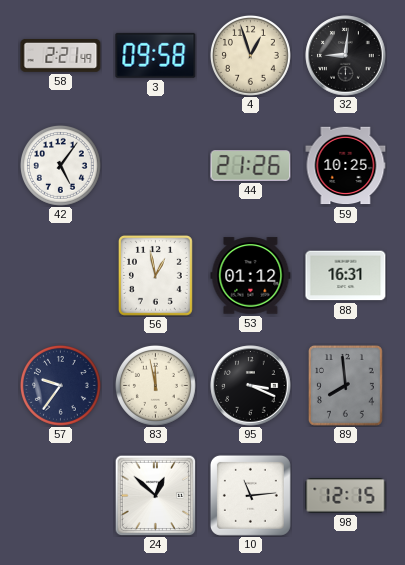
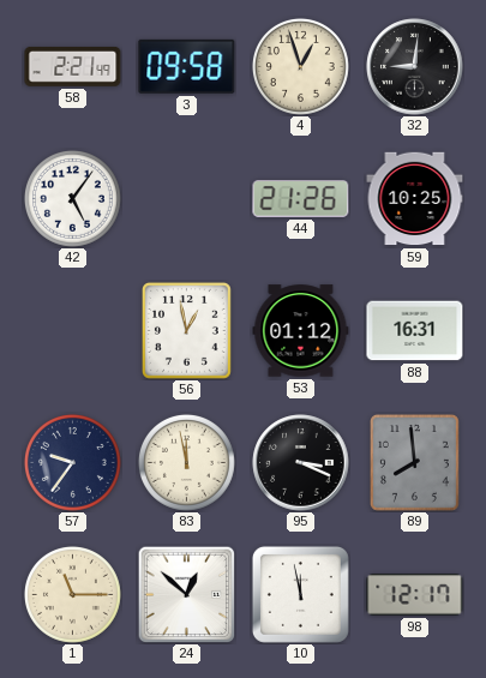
1: none -> 11:15 (72, 594)
10: 11:14 -> 11:58 (300, 594)
98: 12:15 -> 12:17 (415, 595)
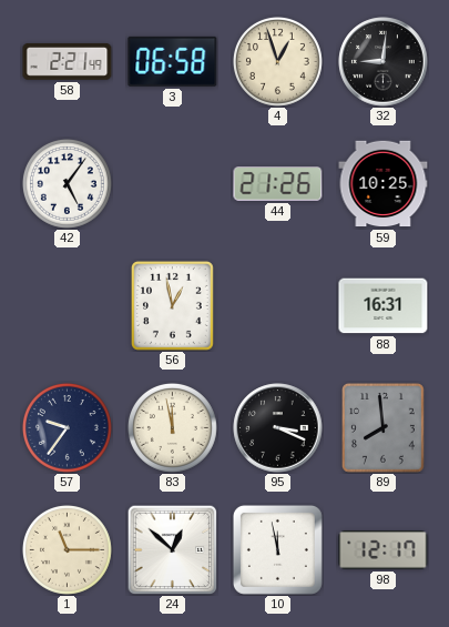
3: 09:58 -> 06:58 (173, 61)
53: 01:12 -> none (301, 331)
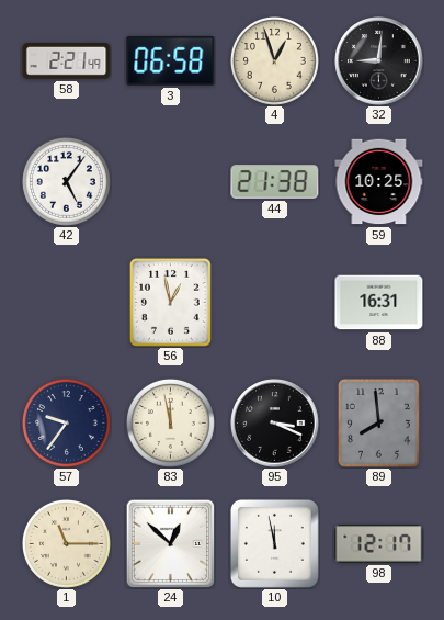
44: 21:26 -> 21:38 (275, 182)
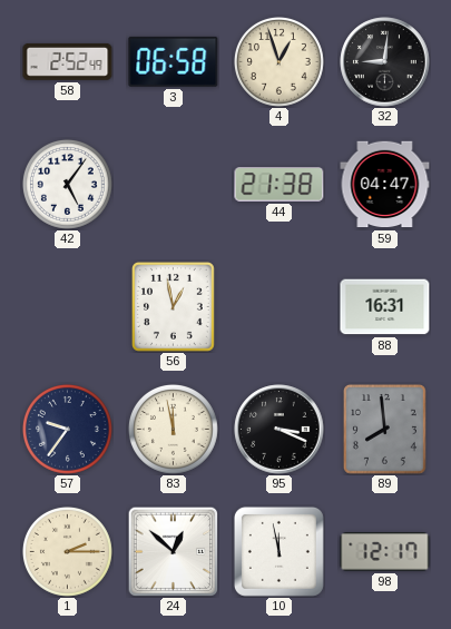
58: 2:21 -> 2:52 (68, 61)
59: 10:25 -> 04:47 (385, 185)
1: 11:15 -> 2:15 (67, 551)
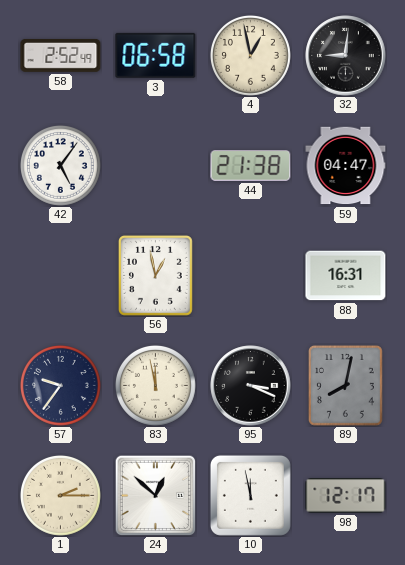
4: 12:57 -> 12:58 (250, 55)
89: 7:59 -> 8:02 (345, 385)
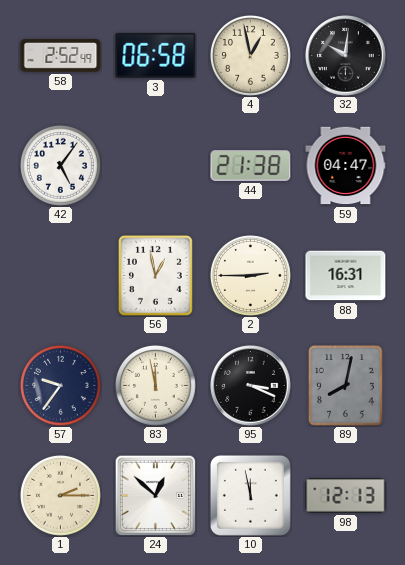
32: 9:01 -> 10:01 (346, 56)
2: none -> 2:45 (250, 275)
98: 12:17 -> 12:13 (346, 496)
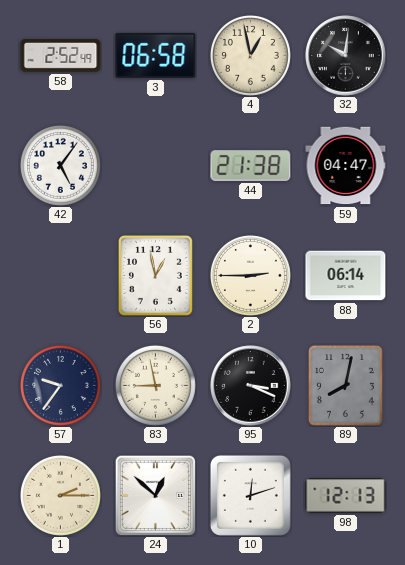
88: 16:31 -> 06:14 (346, 276)
83: 11:58 -> 8:58 (155, 385)
10: 11:58 -> 12:12 (250, 495)
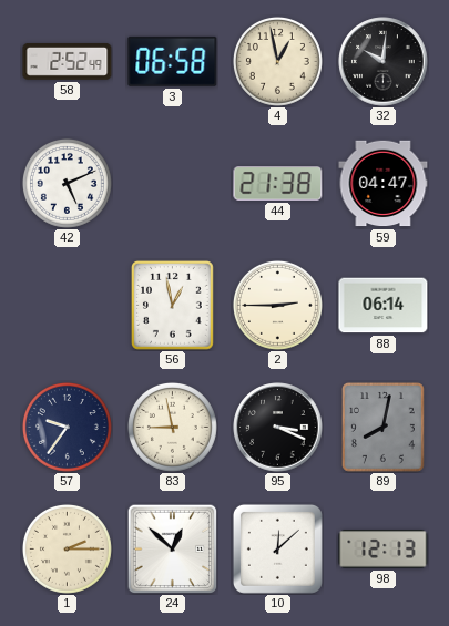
42: 5:06 -> 5:11 (67, 183)
10: 12:12 -> 12:08 (277, 548)
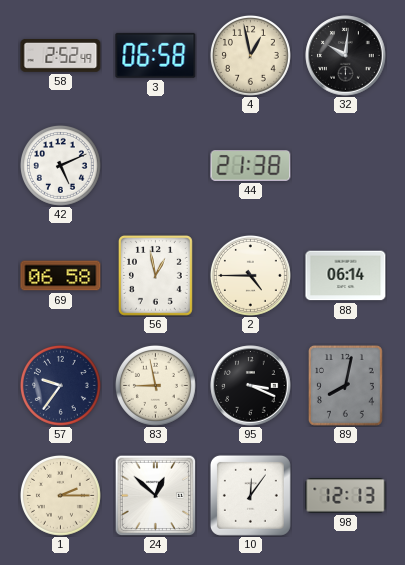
59: 04:47 -> none (384, 184)
69: none -> 06:58 (61, 276)
2: 2:45 -> 4:45 (250, 275)
10: 12:08 -> 12:06 (250, 495)
